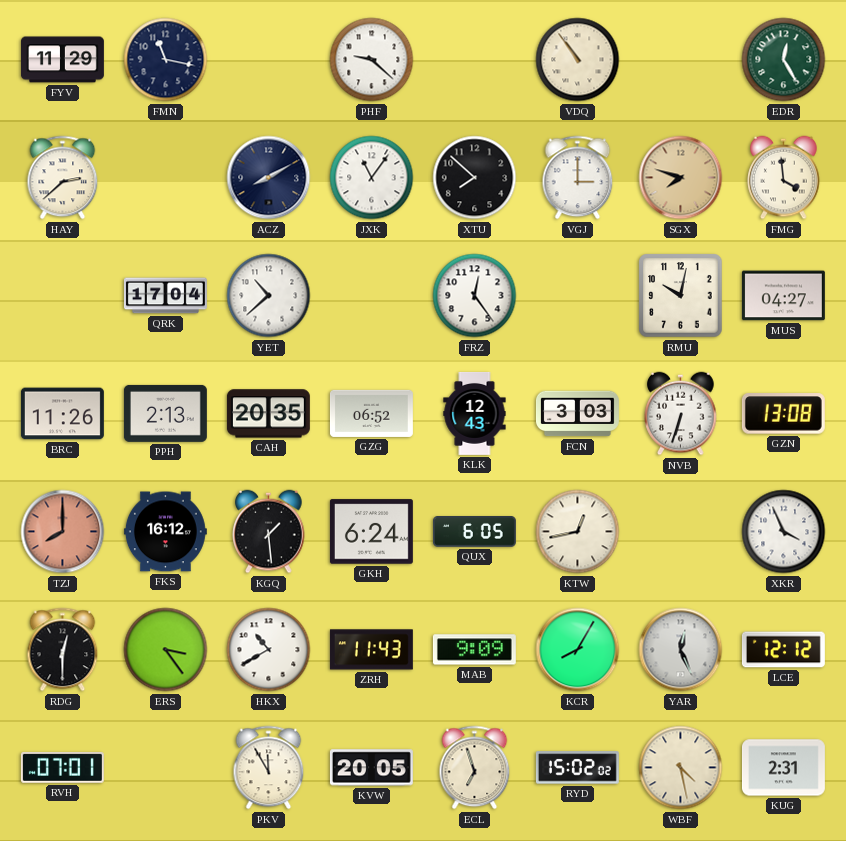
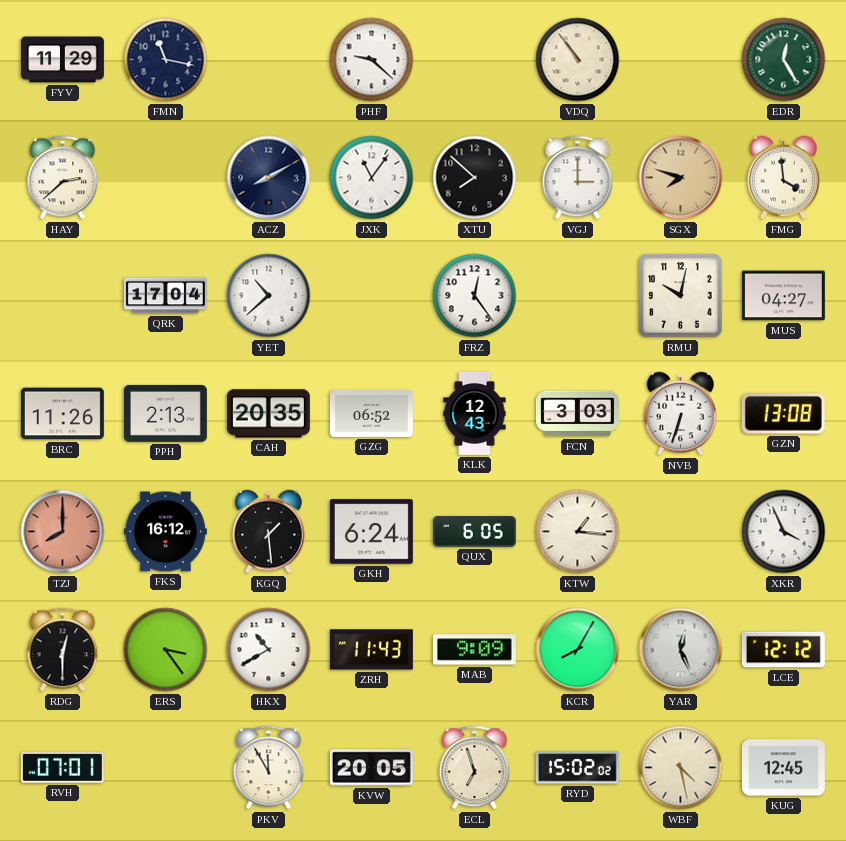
KTW: 12:43 -> 1:16 (578, 532)
KUG: 2:31 -> 12:45 (783, 768)
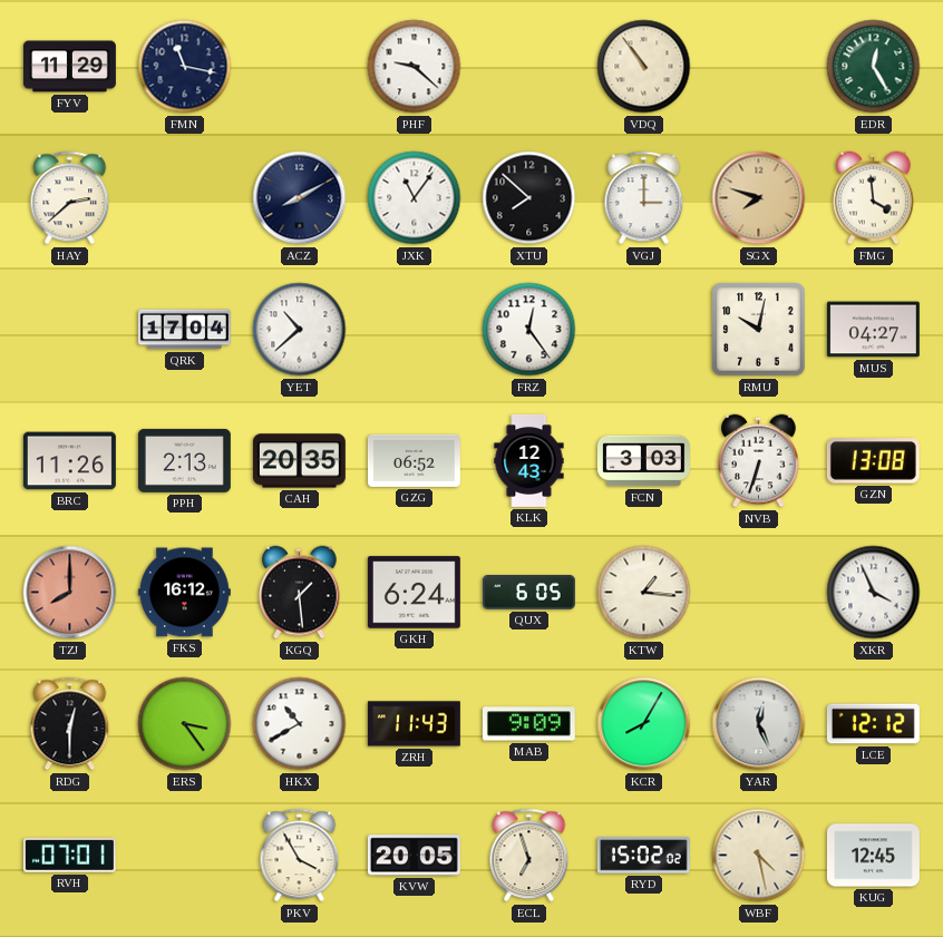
PKV: 11:55 -> 3:55 (300, 856)
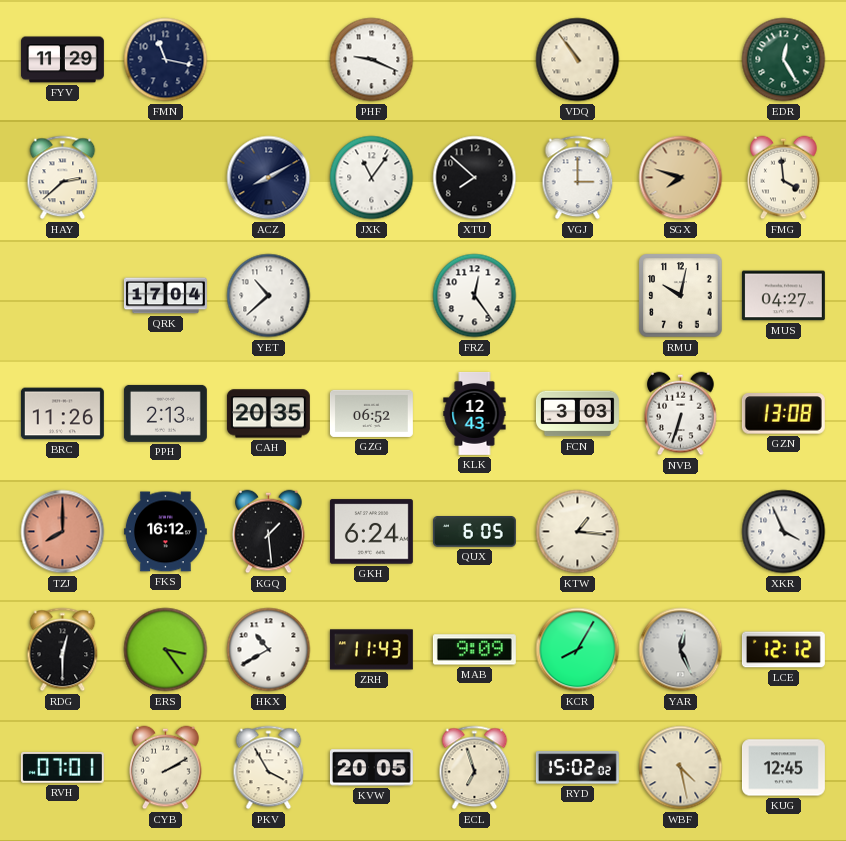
PHF: 9:22 -> 9:19 (372, 60)
CYB: none -> 2:10 (166, 768)
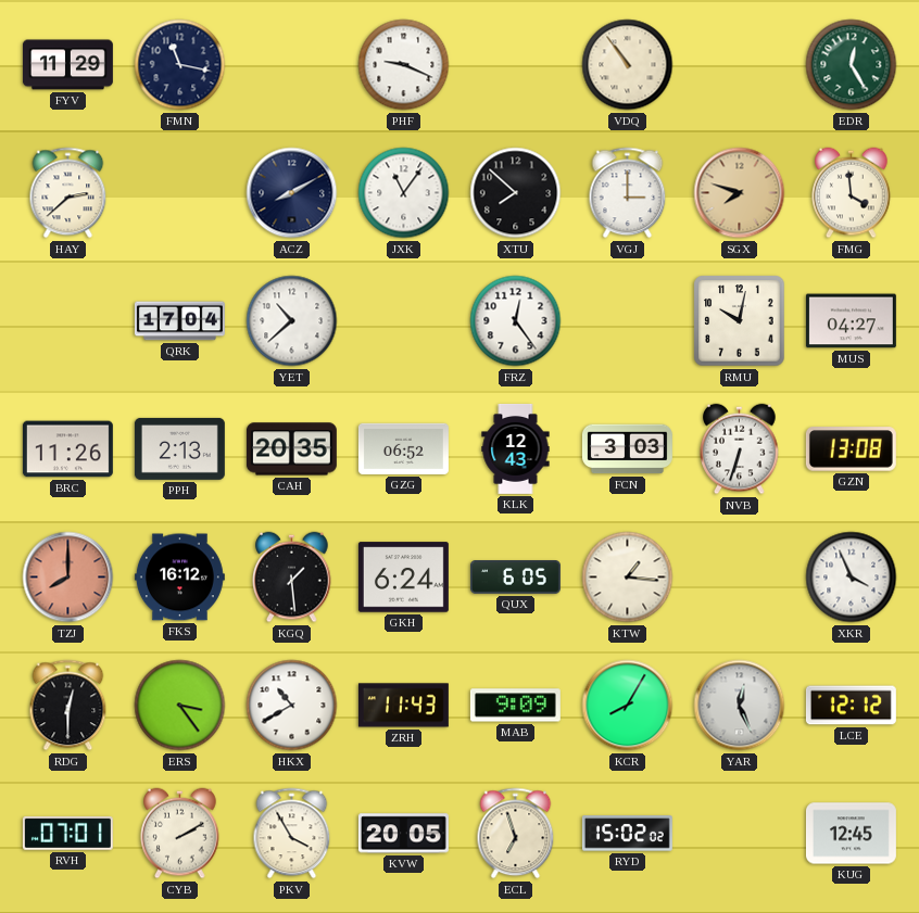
WBF: 4:28 -> none (681, 768)
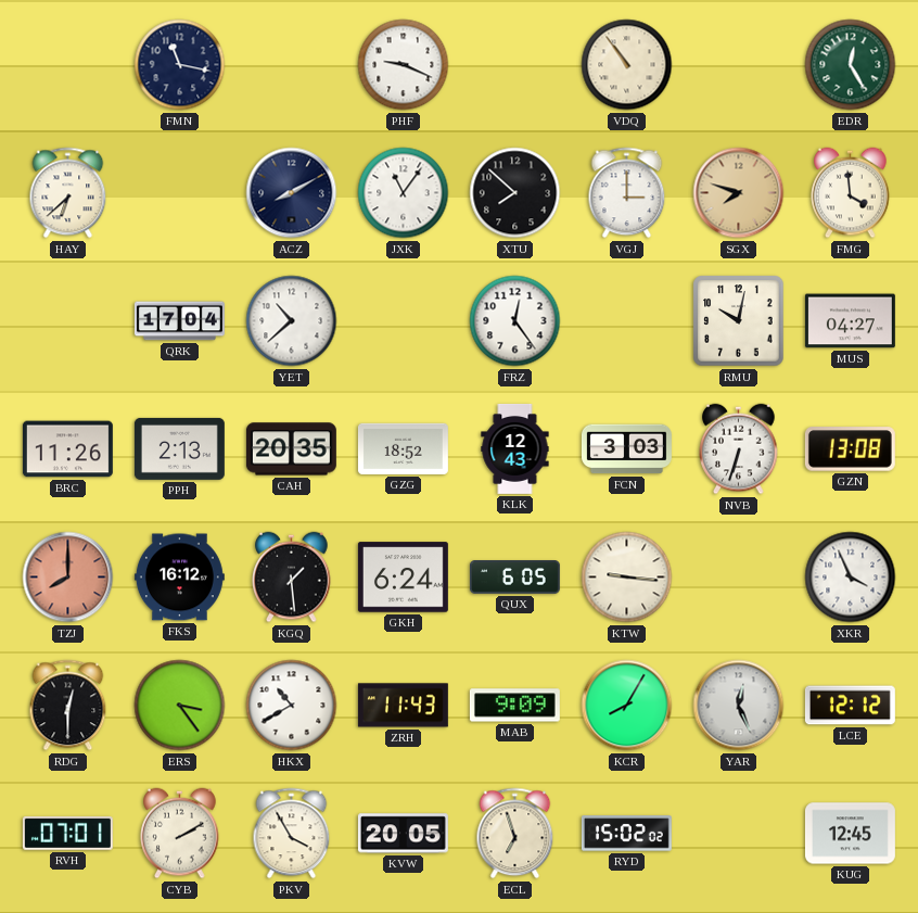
FYV: 11:29 -> none (67, 65)
HAY: 2:38 -> 6:38 (68, 193)
GZG: 06:52 -> 18:52 (403, 448)
KTW: 1:16 -> 9:16 (627, 578)
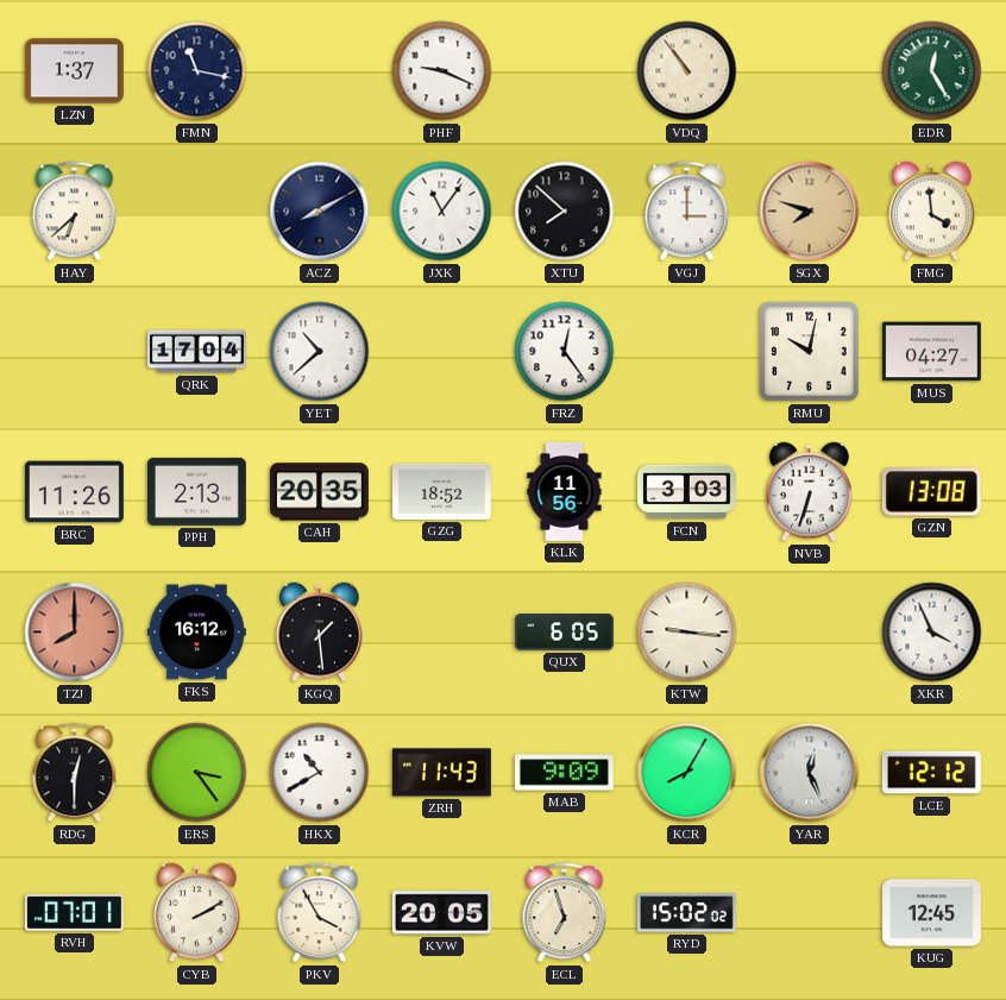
LZN: none -> 1:37 (74, 71)
KLK: 12:43 -> 11:56 (565, 491)
GKH: 6:24 -> none (403, 578)
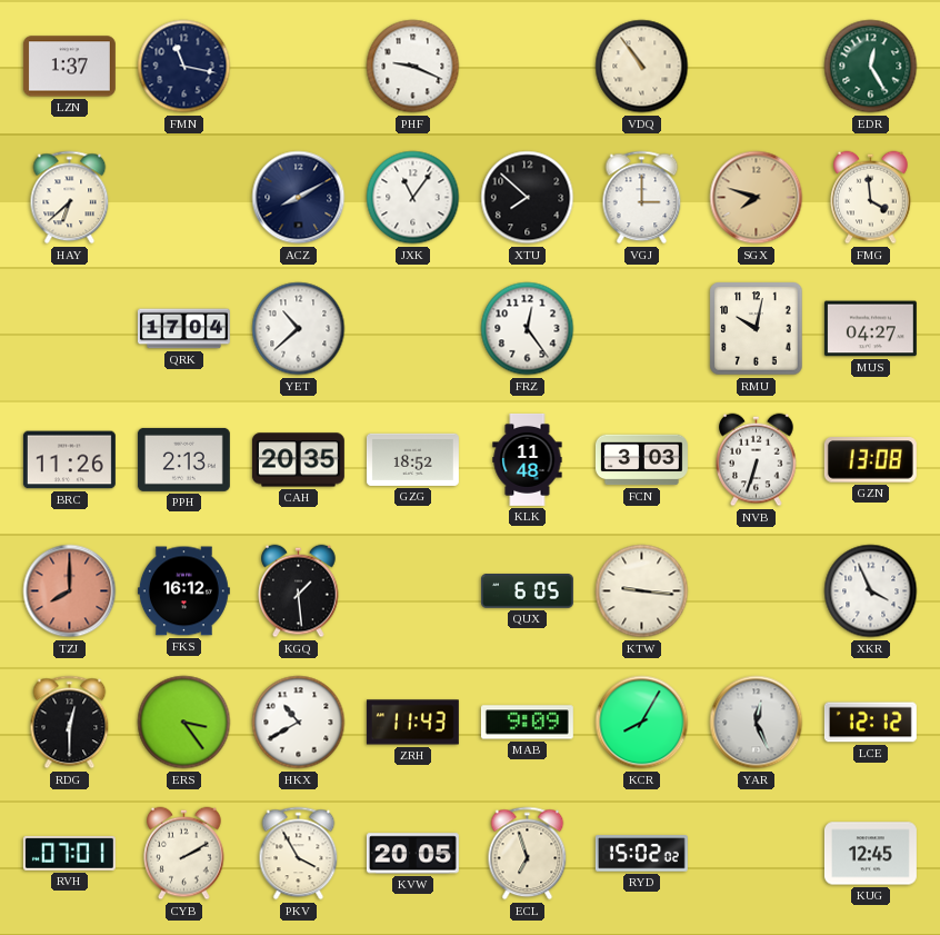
KLK: 11:56 -> 11:48 (528, 459)
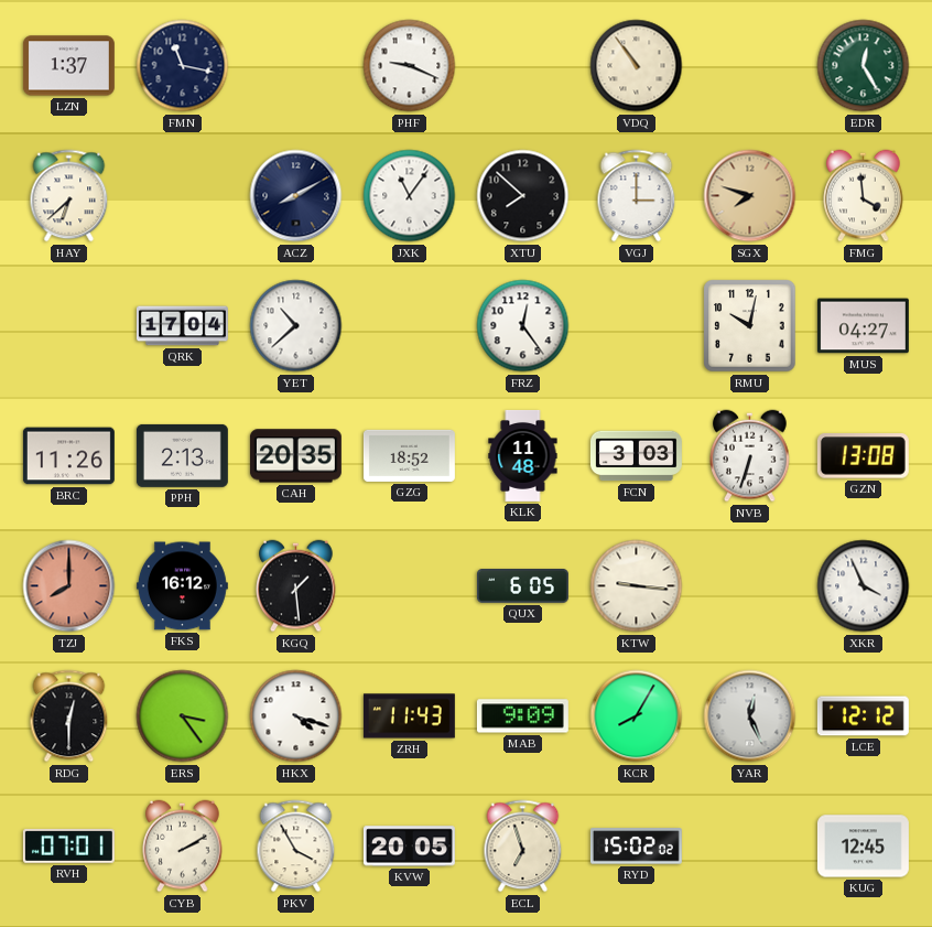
HKX: 10:40 -> 4:18 (296, 716)
